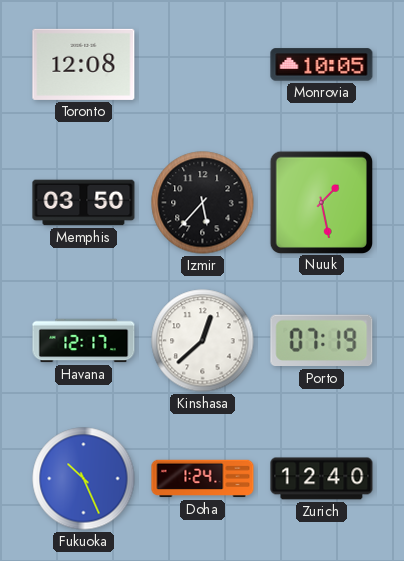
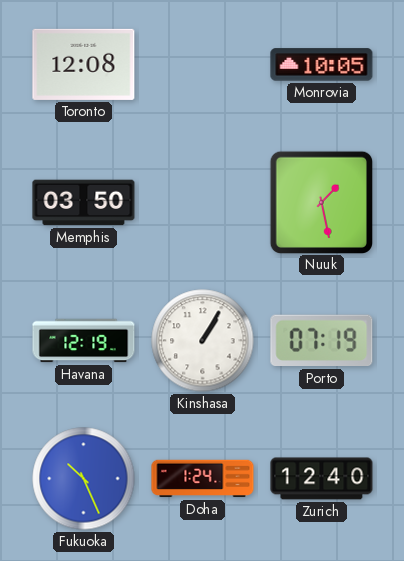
Izmir: 5:37 -> none (203, 203)
Havana: 12:17 -> 12:19 (84, 341)
Kinshasa: 12:38 -> 1:05 (203, 341)
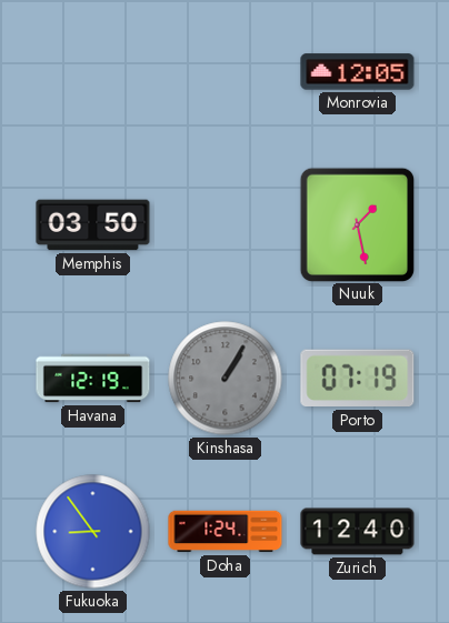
Toronto: 12:08 -> none (84, 64)
Monrovia: 10:05 -> 12:05 (358, 72)
Kinshasa dial: white -> grey (226, 379)
Fukuoka: 10:26 -> 8:54 (93, 532)
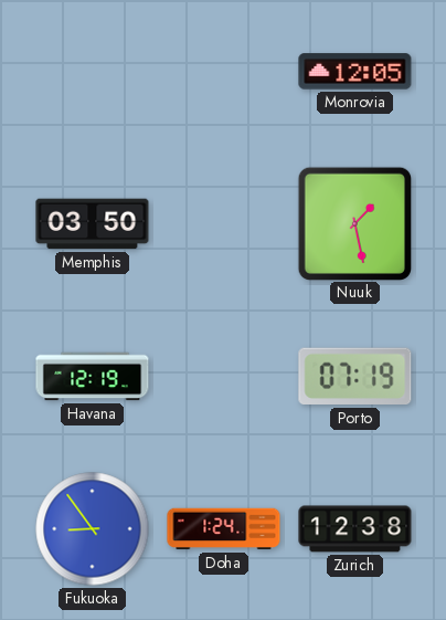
Kinshasa: 1:05 -> none (226, 379)
Zurich: 12:40 -> 12:38 (355, 529)
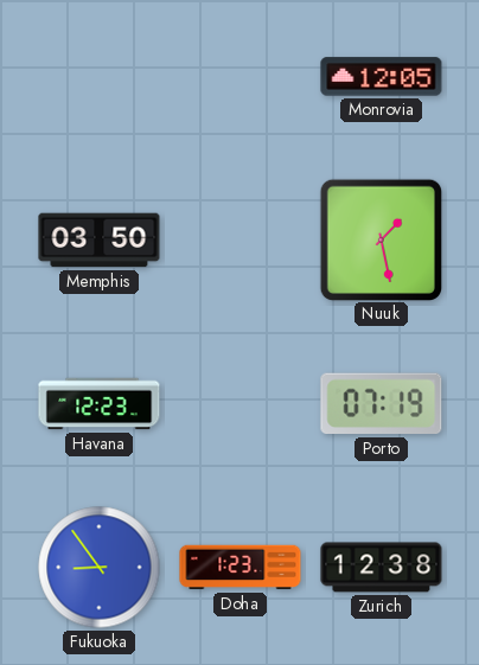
Havana: 12:19 -> 12:23 (100, 404)
Doha: 1:24 -> 1:23 (241, 568)
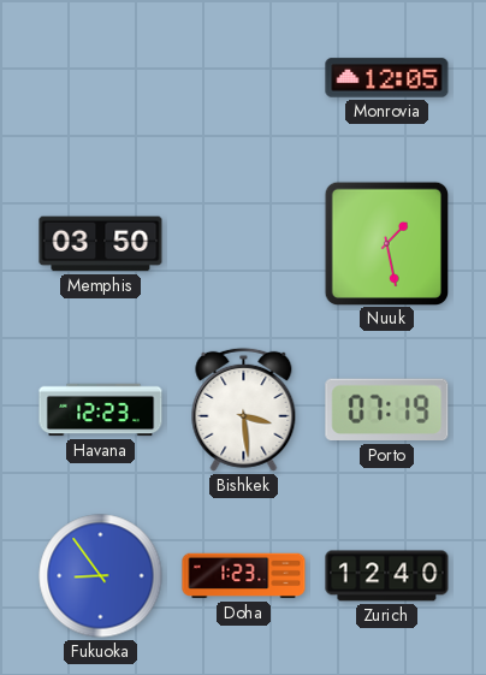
Bishkek: none -> 3:29 (244, 409)
Zurich: 12:38 -> 12:40 (387, 576)
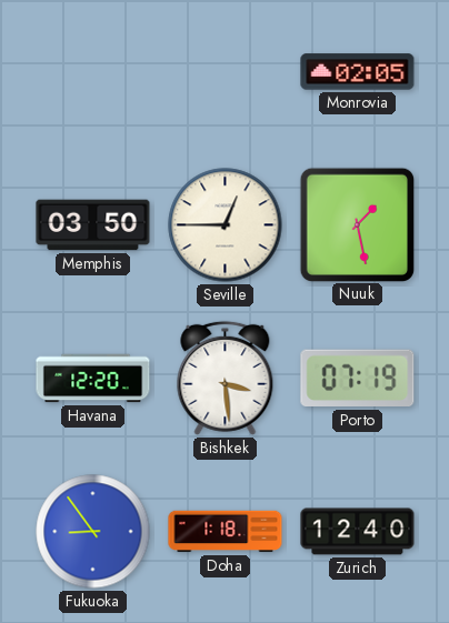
Monrovia: 12:05 -> 02:05 (358, 72)
Seville: none -> 12:45 (226, 225)
Havana: 12:23 -> 12:20 (93, 379)
Doha: 1:23 -> 1:18 (226, 532)
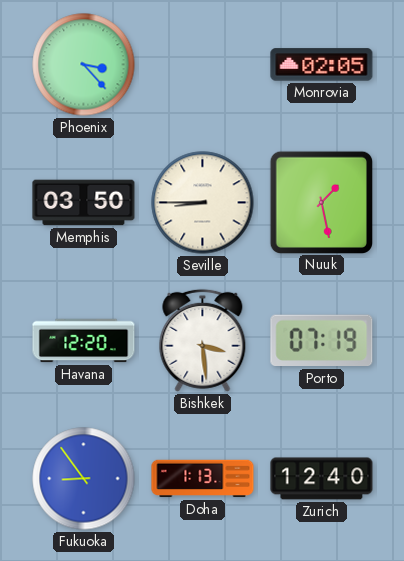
Phoenix: none -> 3:23 (84, 65)
Seville: 12:45 -> 8:45 (203, 203)
Doha: 1:18 -> 1:13 (203, 479)
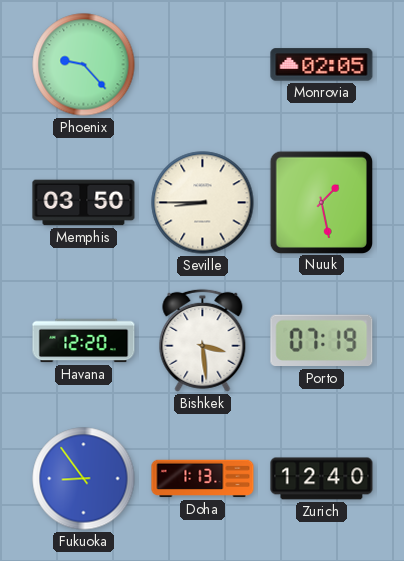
Phoenix: 3:23 -> 9:23 (84, 65)
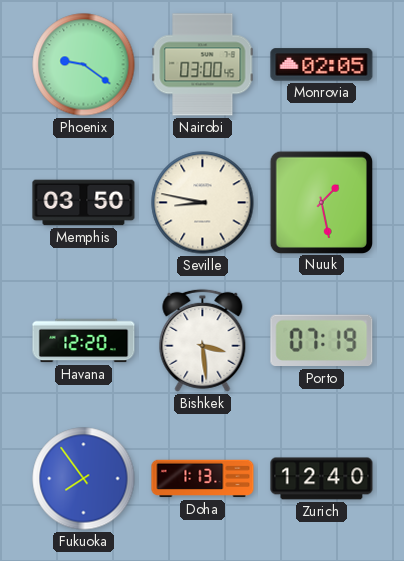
Phoenix: 9:23 -> 9:21 (84, 65)
Nairobi: none -> 03:00 (203, 65)
Seville: 8:45 -> 8:47 (203, 203)
Fukuoka: 8:54 -> 7:54 (84, 479)
